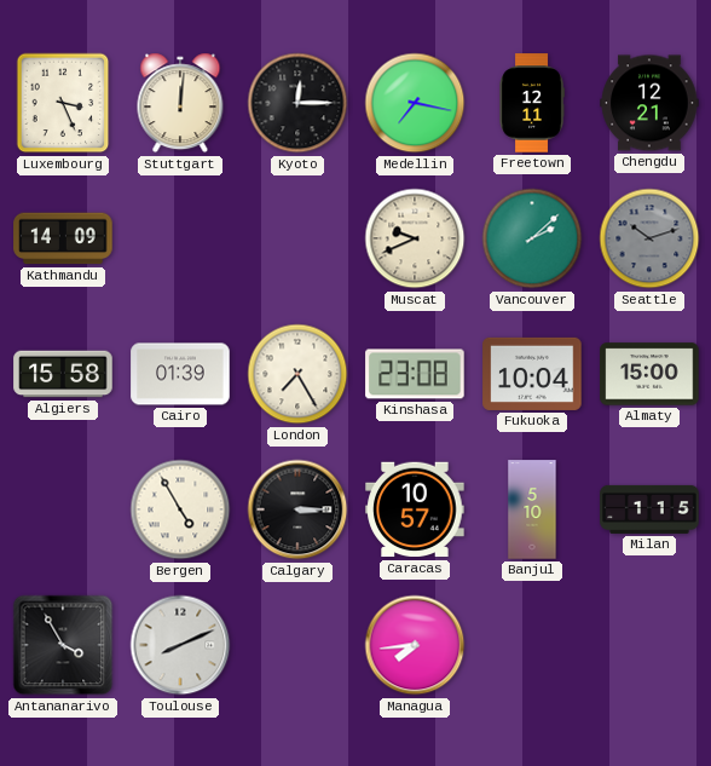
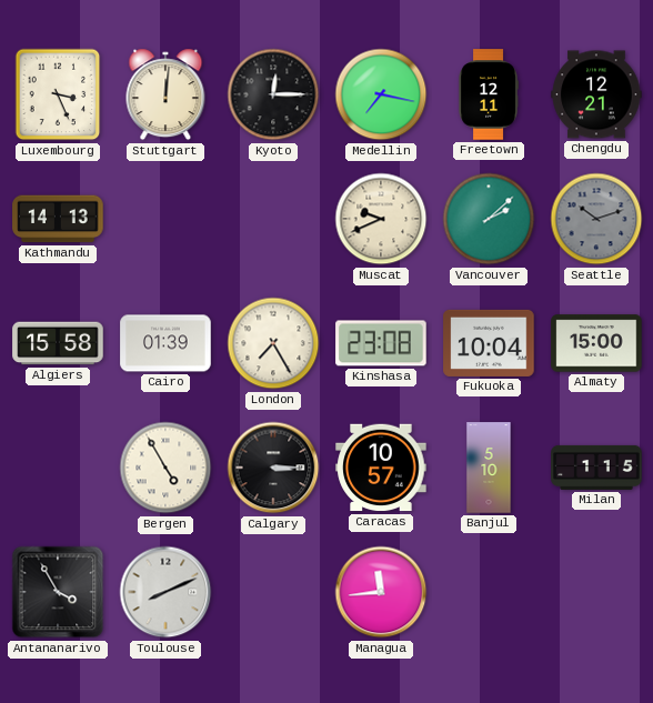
Kathmandu: 14:09 -> 14:13 (58, 219)
Managua: 7:44 -> 11:44 (381, 592)
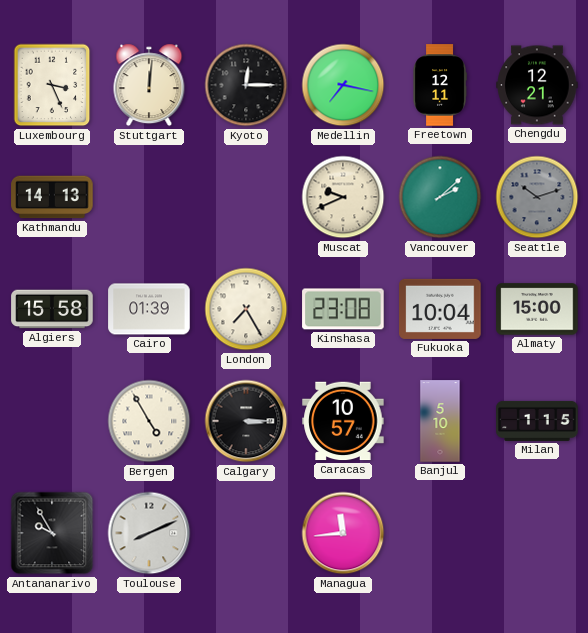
Antananarivo: 3:55 -> 9:55 (52, 533)
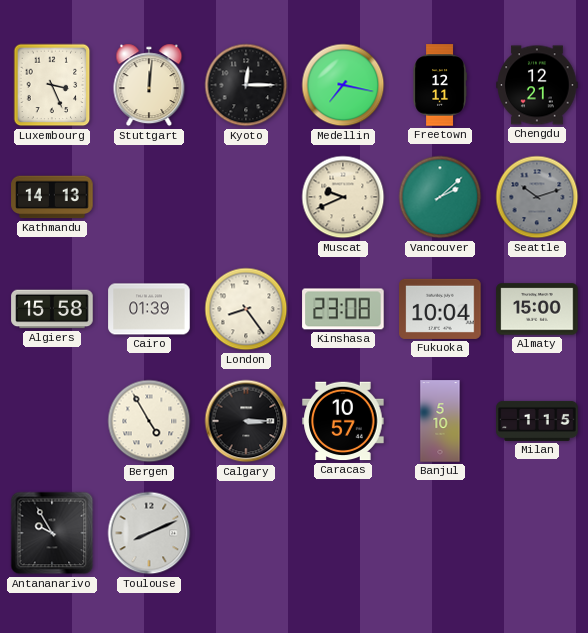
London: 7:25 -> 8:24 (246, 309)
Managua: 11:44 -> none (343, 533)
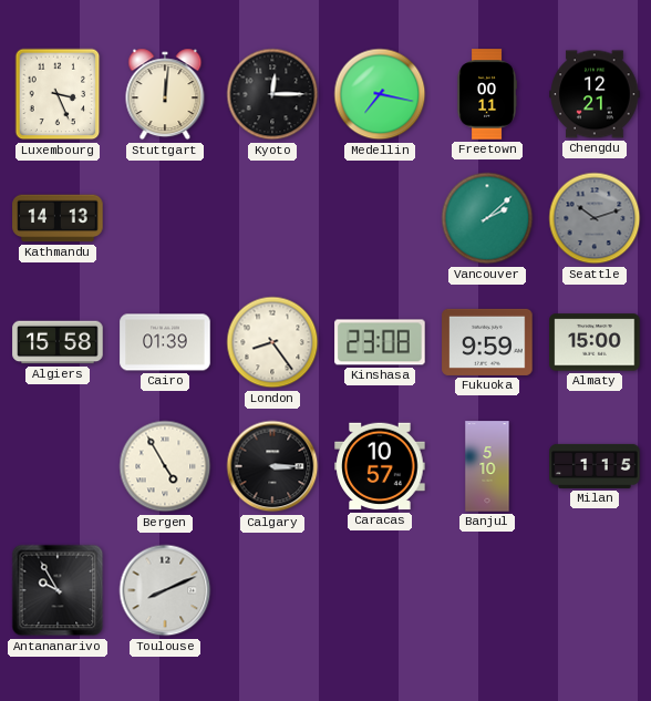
Freetown: 12:11 -> 00:11 (487, 94)
Muscat: 9:41 -> none (343, 197)
Fukuoka: 10:04 -> 9:59 (487, 342)
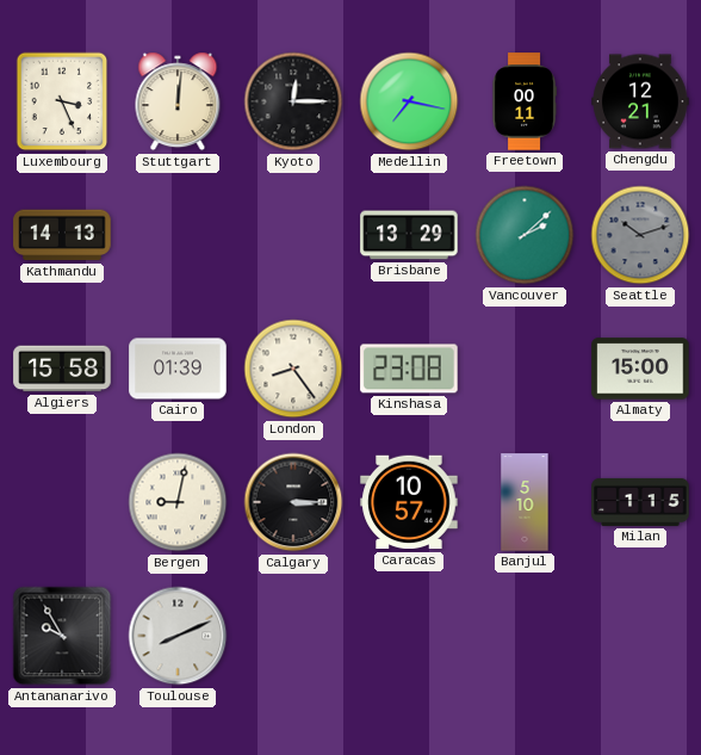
Brisbane: none -> 13:29 (409, 235)
Fukuoka: 9:59 -> none (487, 342)
Bergen: 4:55 -> 9:02 (178, 502)
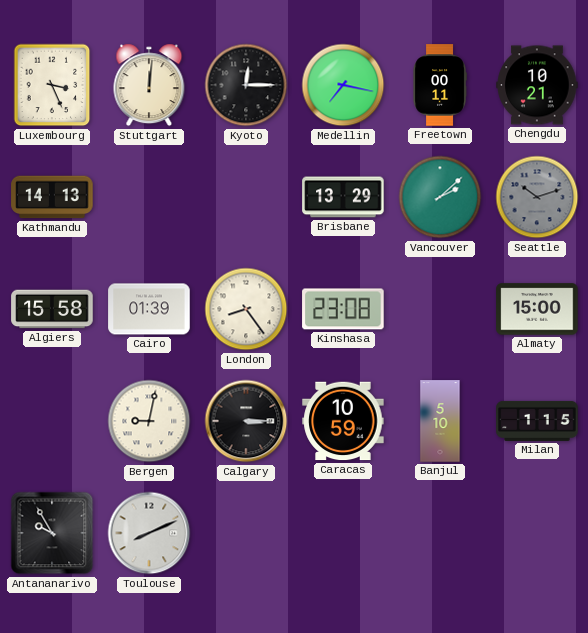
Chengdu: 12:21 -> 10:21 (537, 85)
Caracas: 10:57 -> 10:59 (343, 421)
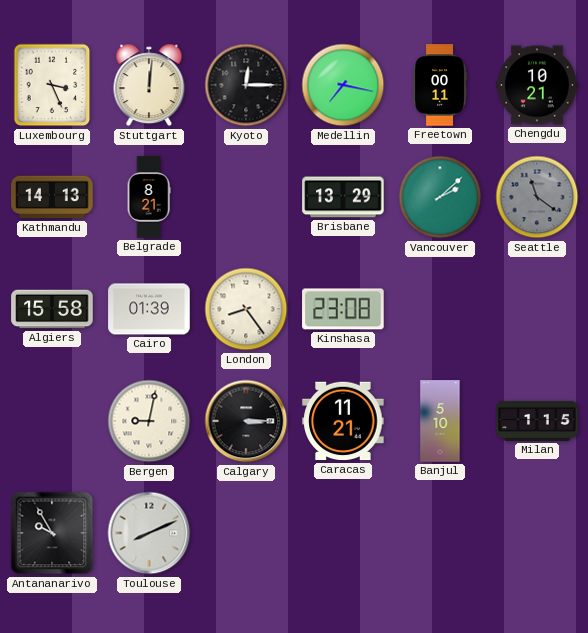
Belgrade: none -> 8:21 (149, 197)
Seattle: 10:12 -> 11:21 (537, 197)
Almaty: 15:00 -> none (537, 309)
Caracas: 10:59 -> 11:21 (343, 421)
